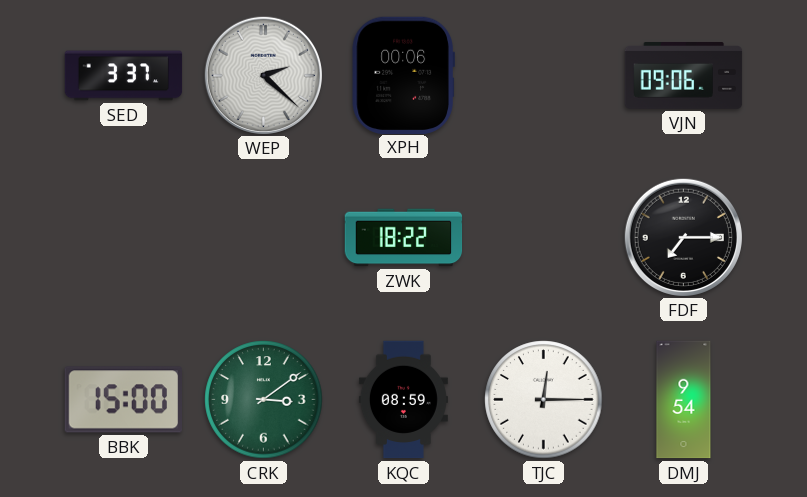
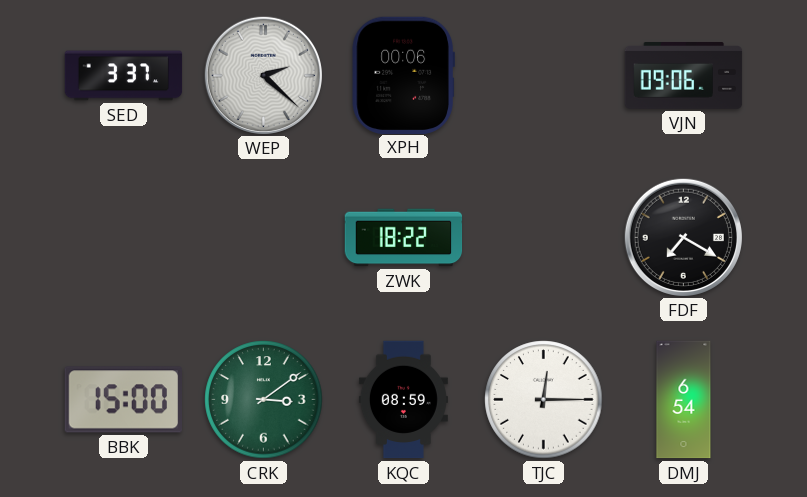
FDF: 7:15 -> 7:20 (683, 237)
DMJ: 9:54 -> 6:54 (684, 400)
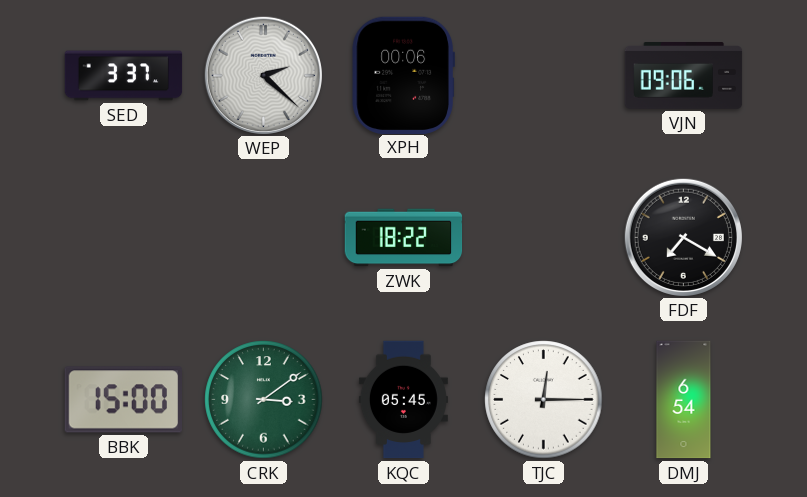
KQC: 08:59 -> 05:45 (403, 400)
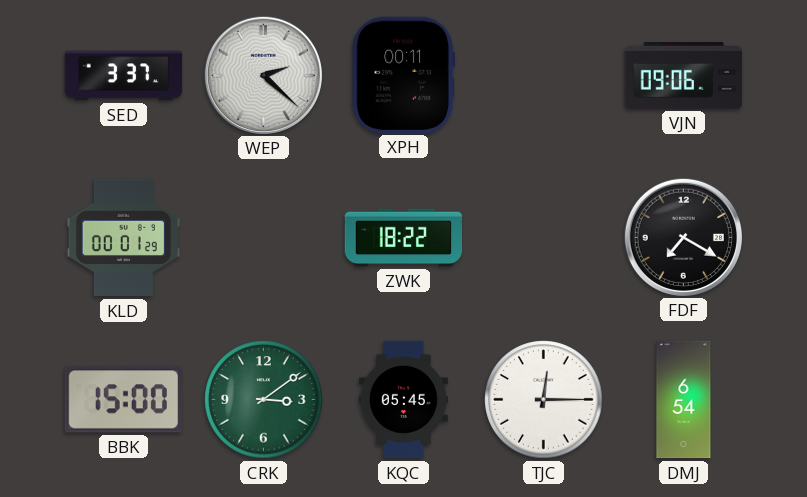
XPH: 00:06 -> 00:11 (403, 75)
KLD: none -> 00:01 (123, 238)
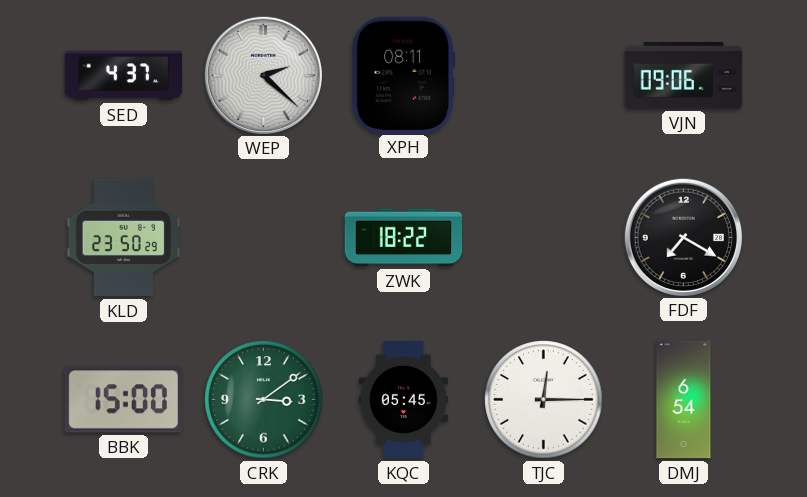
SED: 3:37 -> 4:37 (124, 76)
XPH: 00:11 -> 08:11 (403, 75)
KLD: 00:01 -> 23:50 (123, 238)
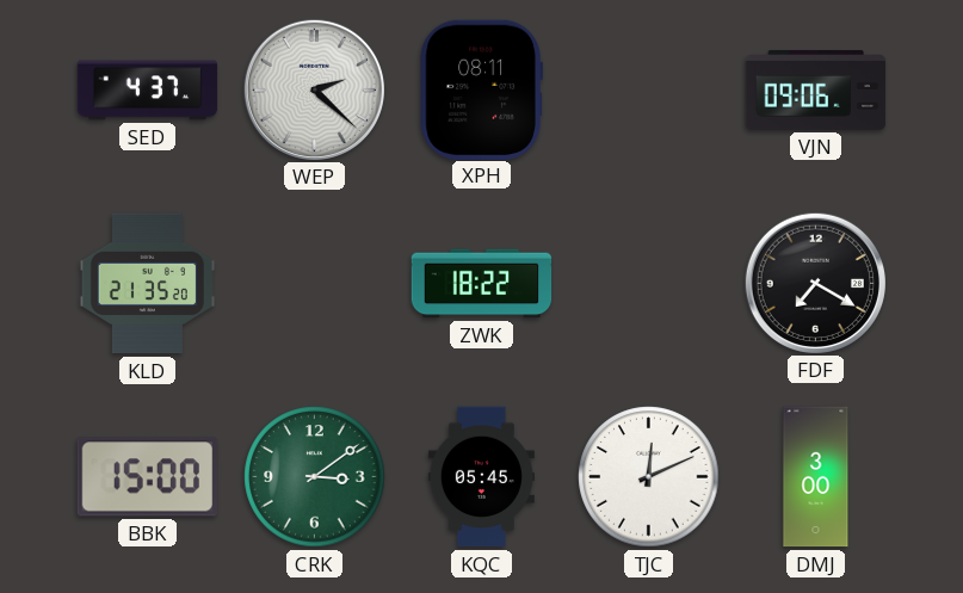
KLD: 23:50 -> 21:35 (147, 284)
TJC: 12:15 -> 12:11 (649, 477)
DMJ: 6:54 -> 3:00 (816, 477)
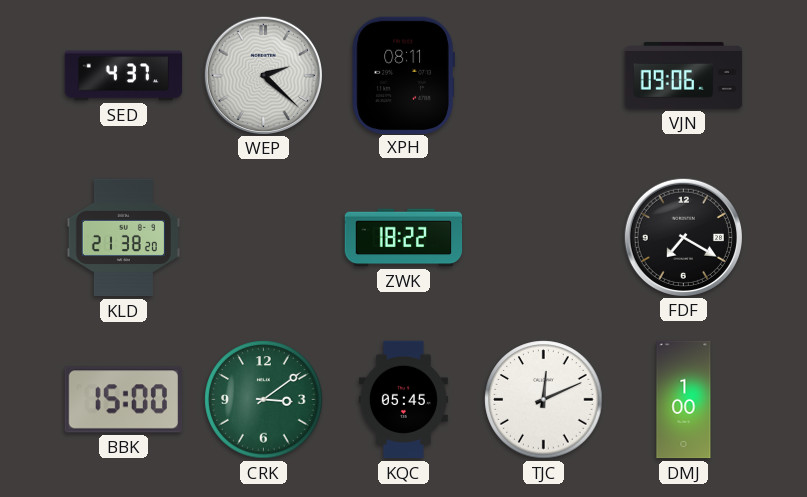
KLD: 21:35 -> 21:38 (123, 238)
DMJ: 3:00 -> 1:00 (684, 400)
